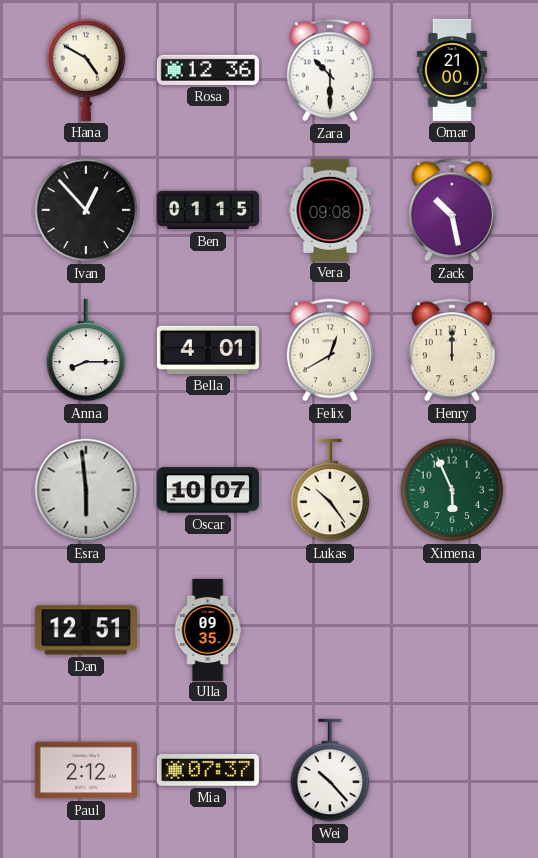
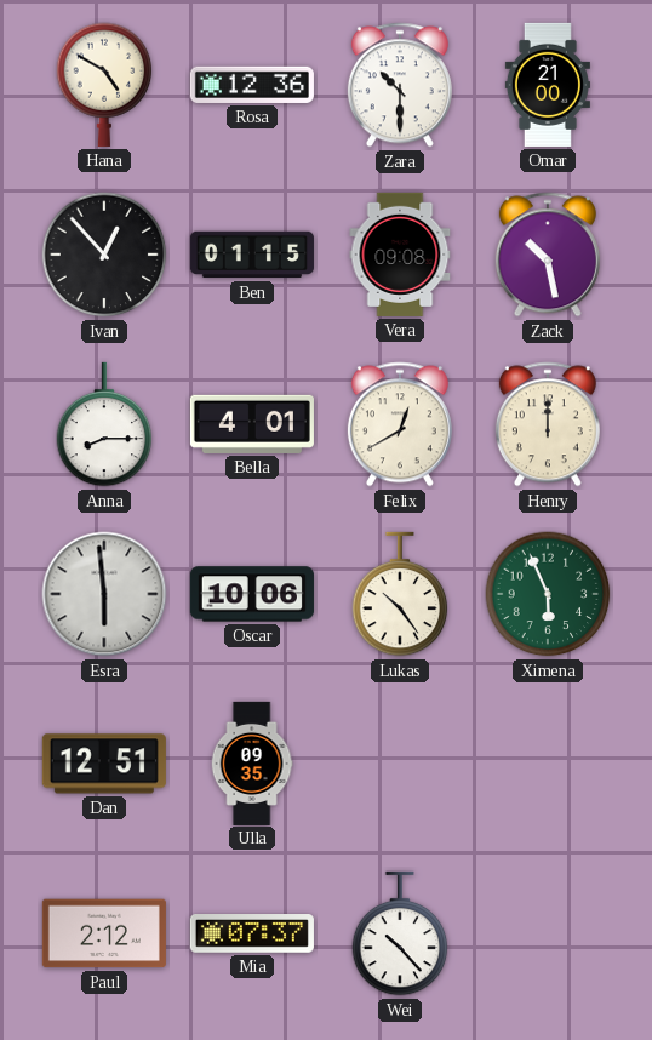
Oscar: 10:07 -> 10:06 (252, 594)
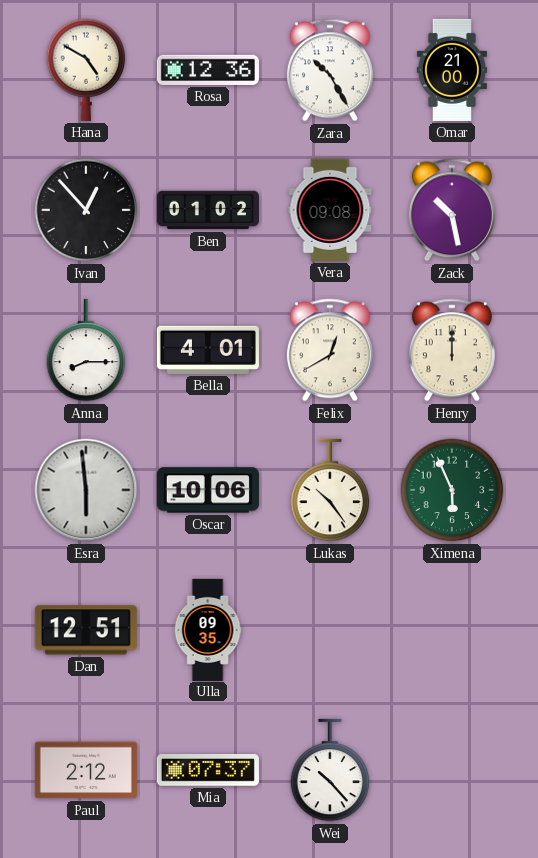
Zara: 10:30 -> 10:25 (330, 70)
Ben: 01:15 -> 01:02 (208, 210)
